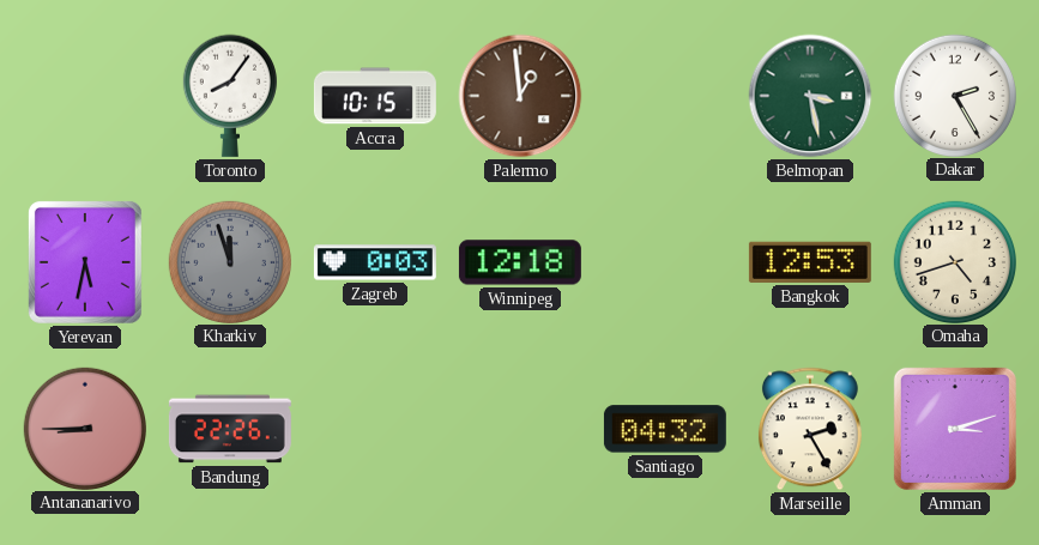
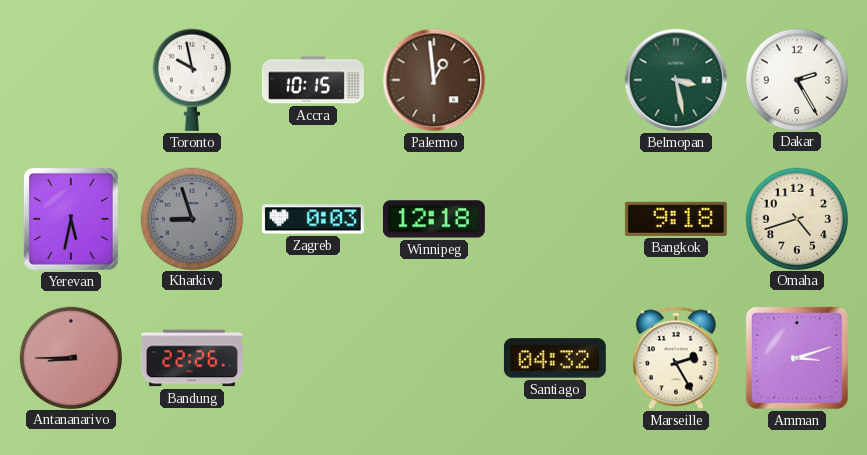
Toronto: 8:06 -> 9:58 (192, 80)
Kharkiv: 11:57 -> 8:57 (191, 218)
Bangkok: 12:53 -> 9:18 (676, 219)
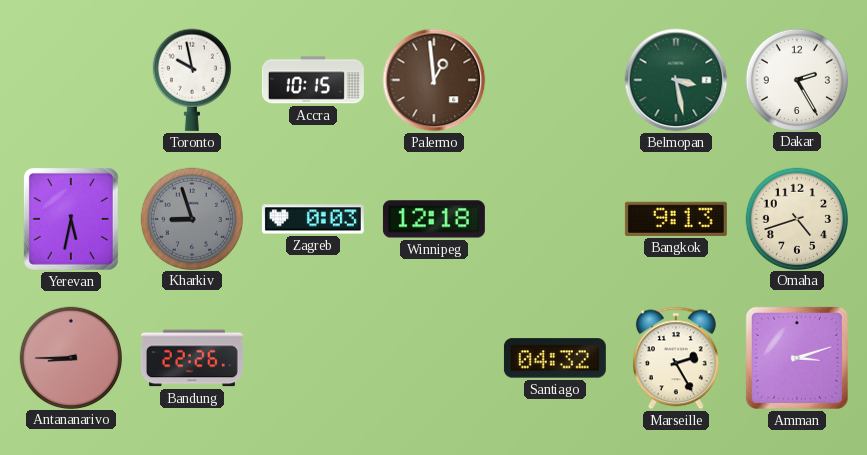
Bangkok: 9:18 -> 9:13 (676, 219)
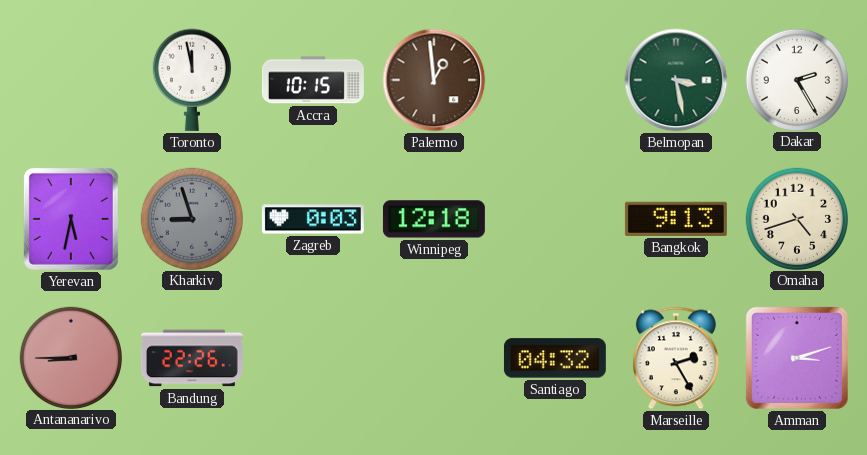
Toronto: 9:58 -> 11:58 (192, 80)
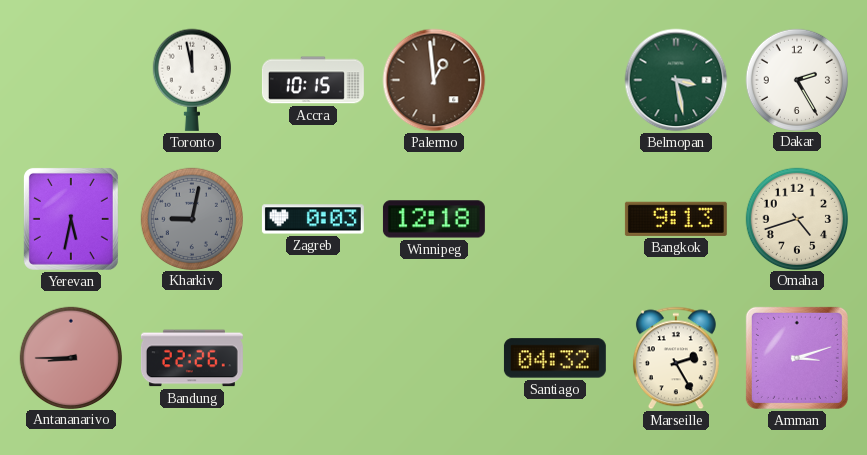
Kharkiv: 8:57 -> 9:02 (191, 218)
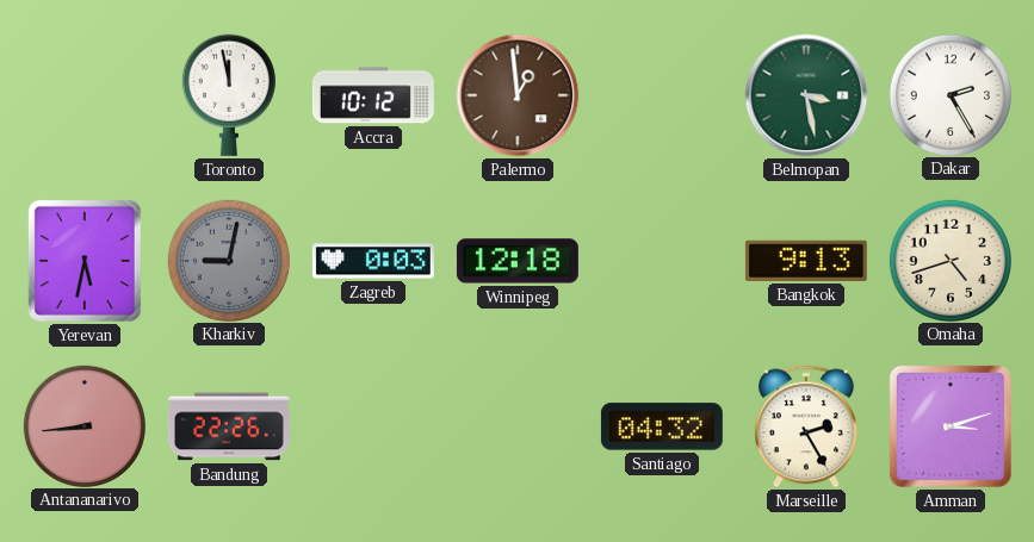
Accra: 10:15 -> 10:12 (373, 95)
Antananarivo: 8:45 -> 8:44 (83, 425)
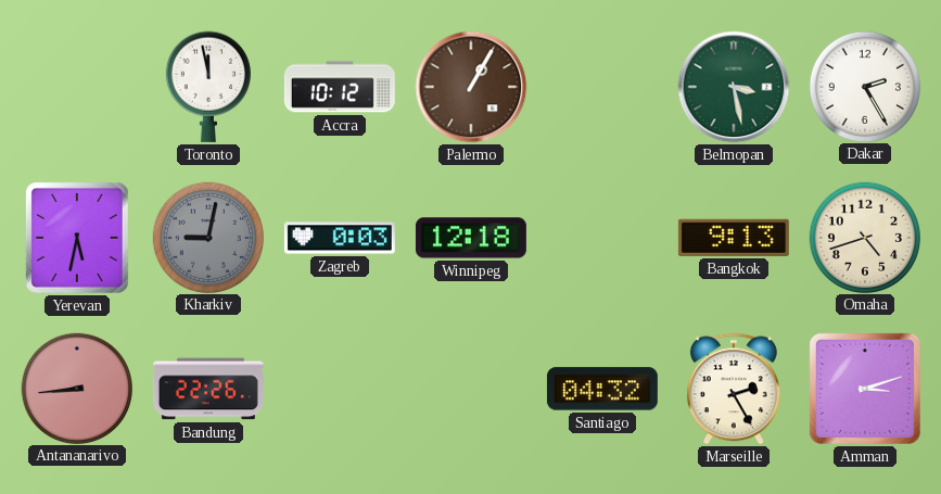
Palermo: 12:59 -> 1:05 (471, 87)
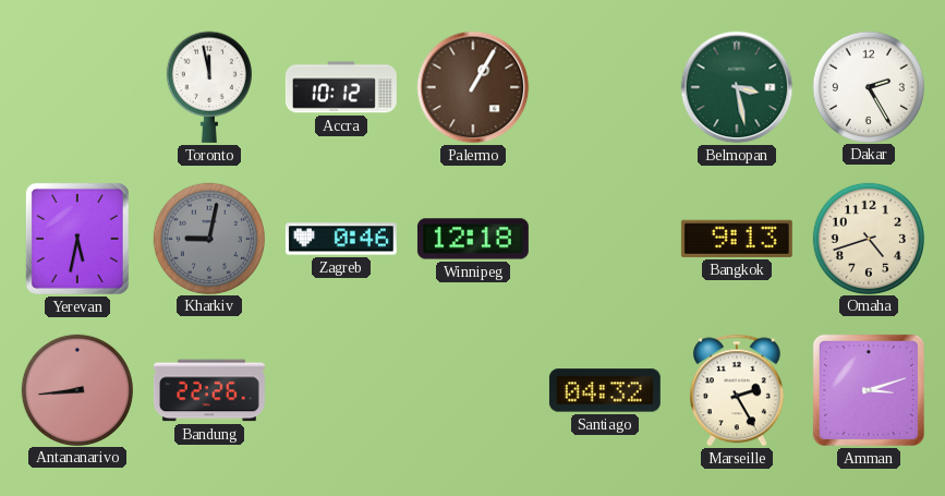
Zagreb: 0:03 -> 0:46 (341, 239)
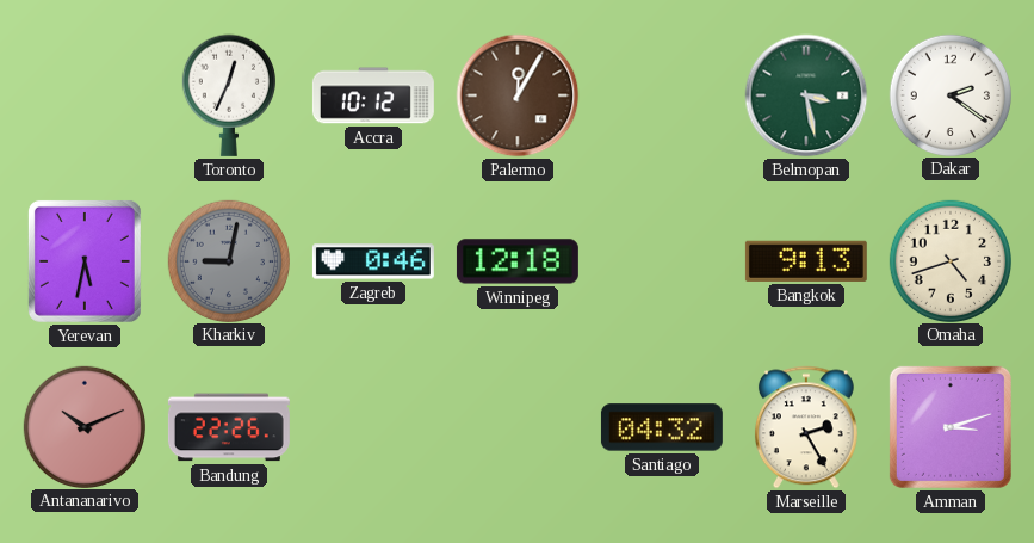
Toronto: 11:58 -> 12:34 (229, 95)
Palermo: 1:05 -> 12:05 (518, 95)
Dakar: 2:25 -> 2:21 (949, 94)
Antananarivo: 8:44 -> 10:11 (83, 426)
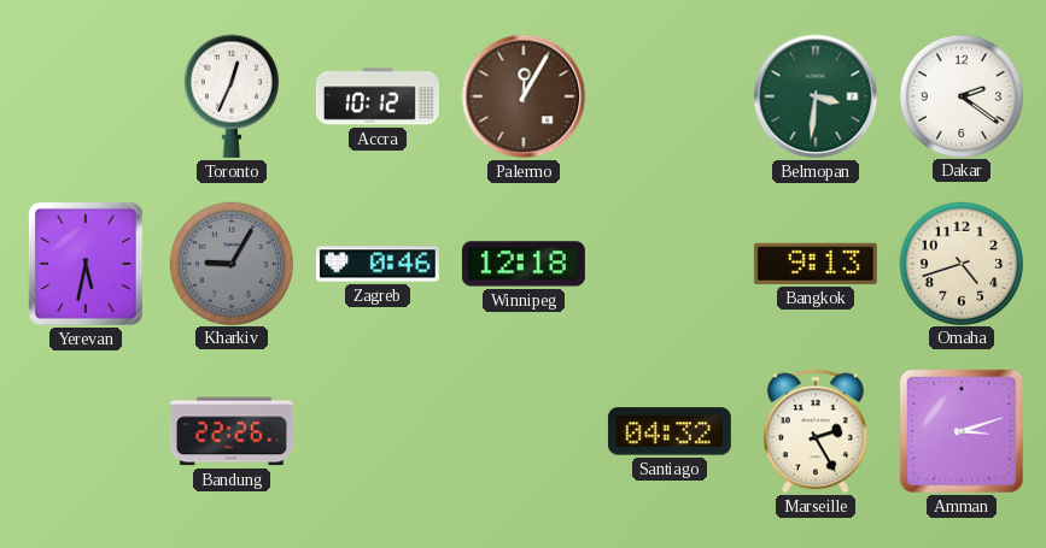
Belmopan: 3:28 -> 3:31 (816, 96)
Kharkiv: 9:02 -> 9:05 (230, 263)
Antananarivo: 10:11 -> none (83, 426)
